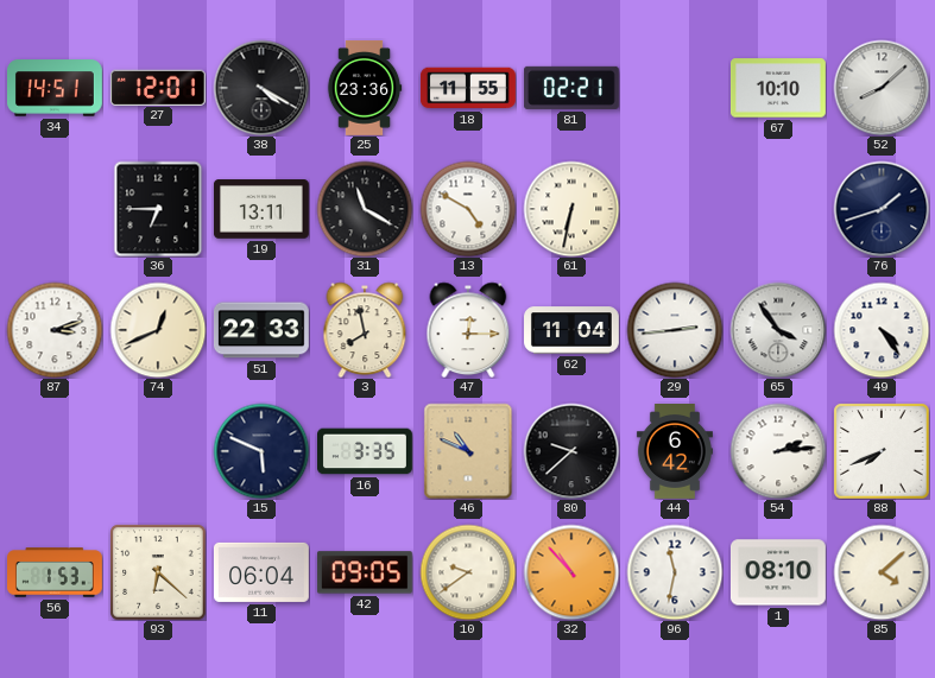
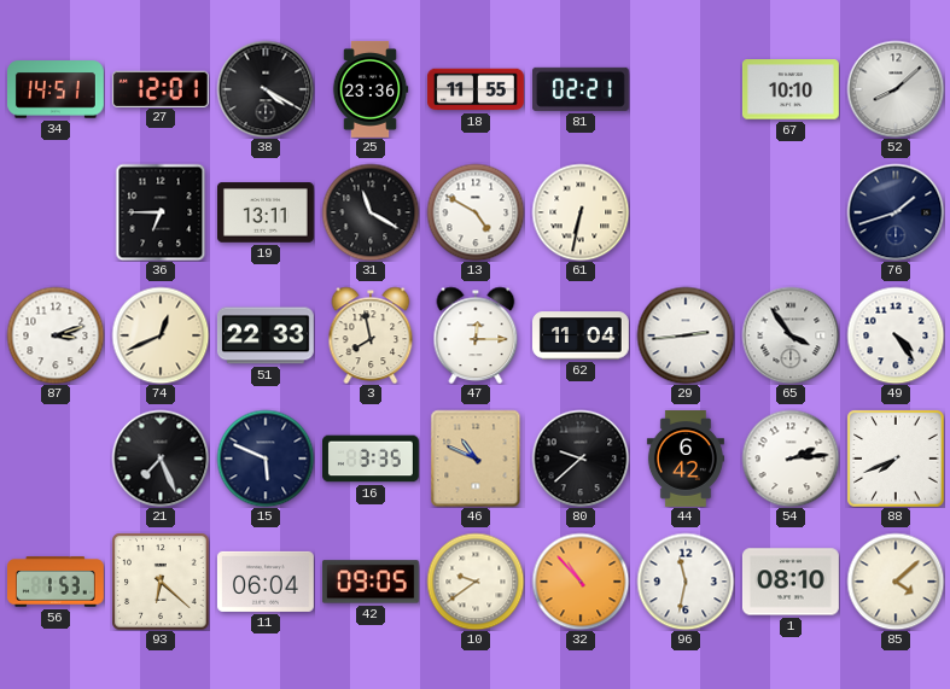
21: none -> 7:26 (161, 459)
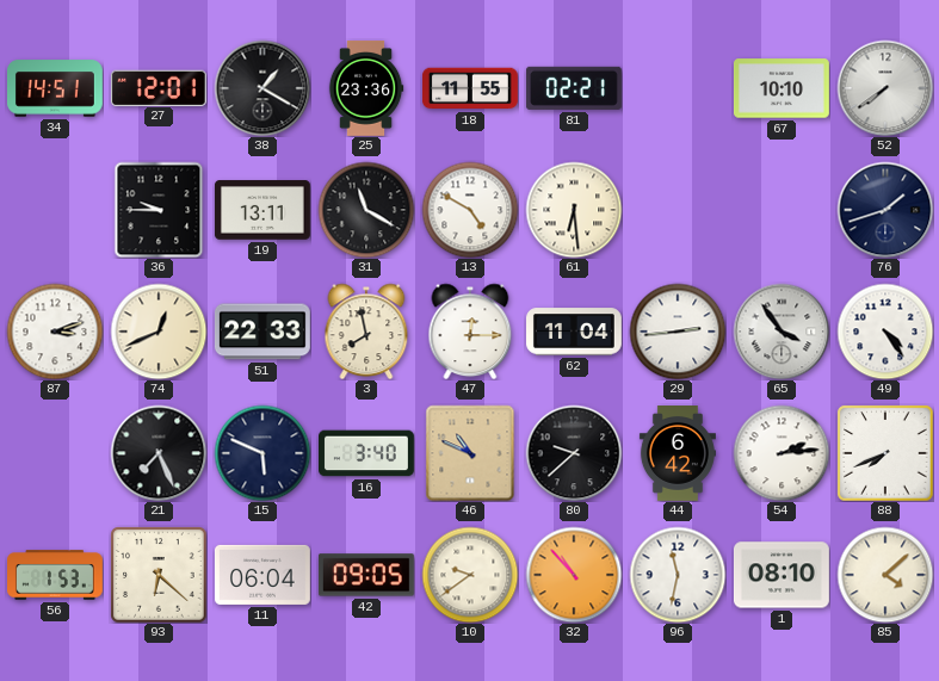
38: 4:20 -> 1:20 (262, 88)
52: 8:08 -> 7:39 (885, 88)
36: 6:45 -> 9:45 (159, 210)
61: 6:32 -> 6:29 (574, 210)
16: 3:35 -> 3:40 (367, 453)
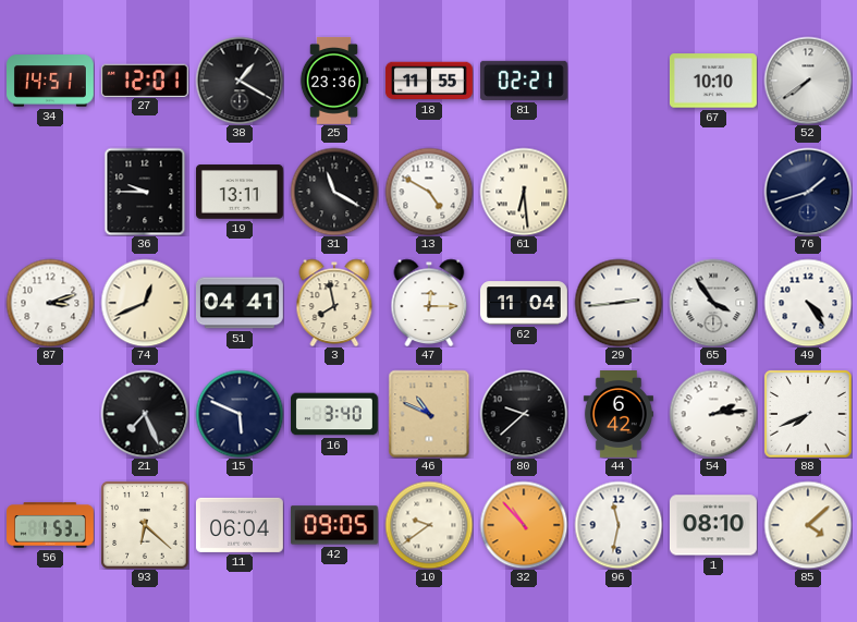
51: 22:33 -> 04:41 (240, 303)
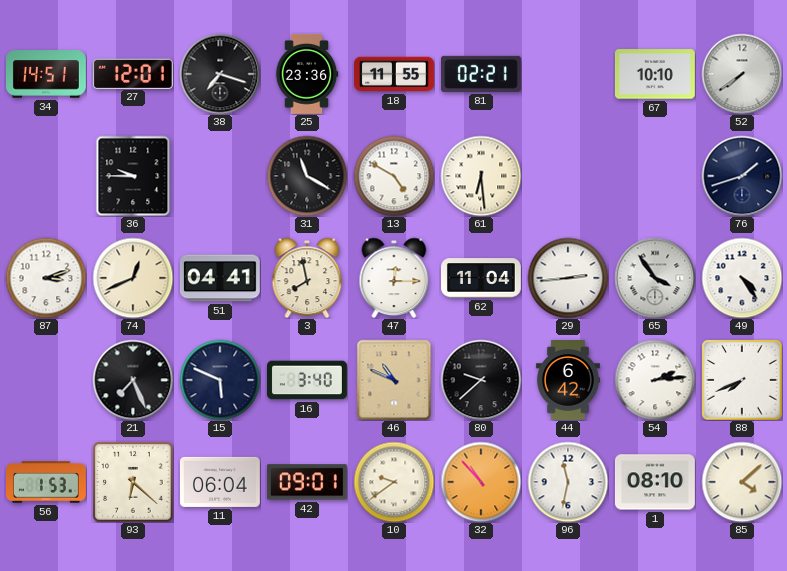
38: 1:20 -> 7:18 (220, 74)
19: 13:11 -> none (240, 192)
42: 09:05 -> 09:01 (307, 482)
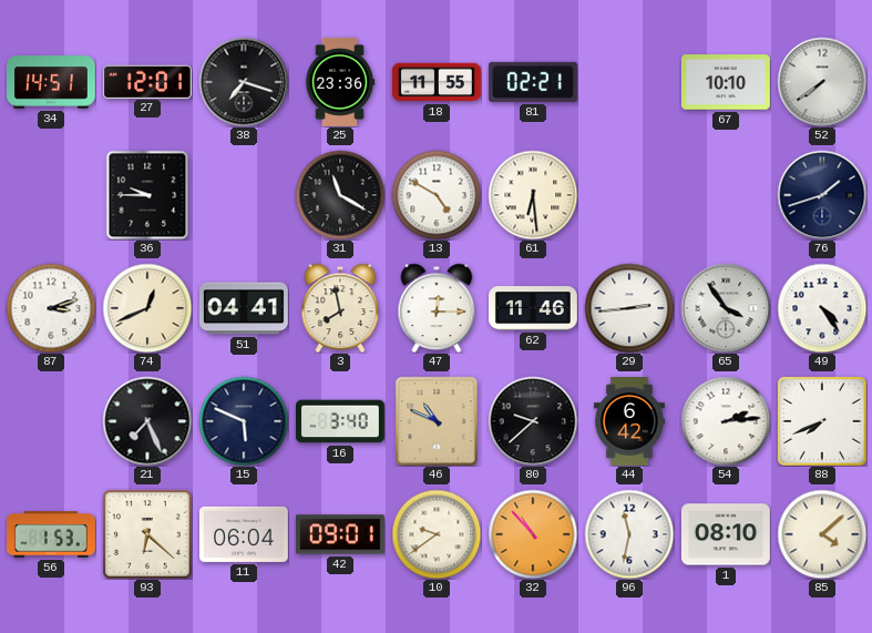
62: 11:04 -> 11:46 (534, 308)
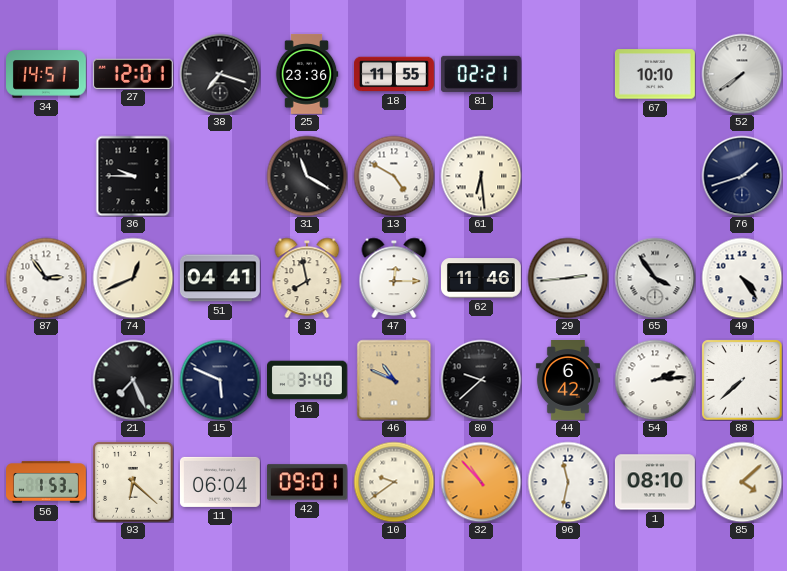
87: 3:12 -> 2:54 (46, 278)
88: 7:41 -> 7:38 (742, 380)
